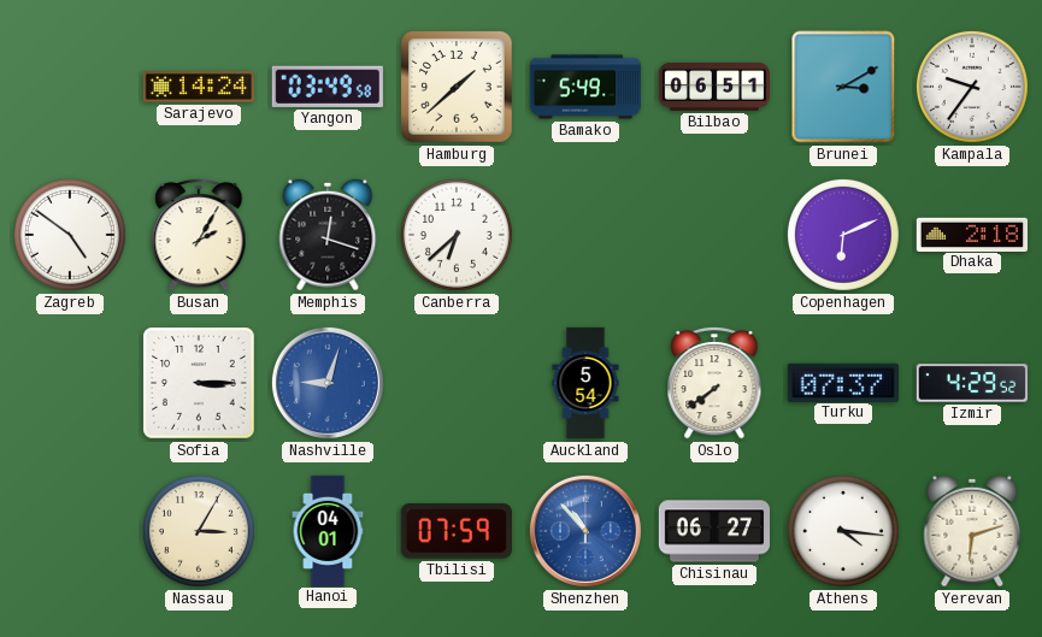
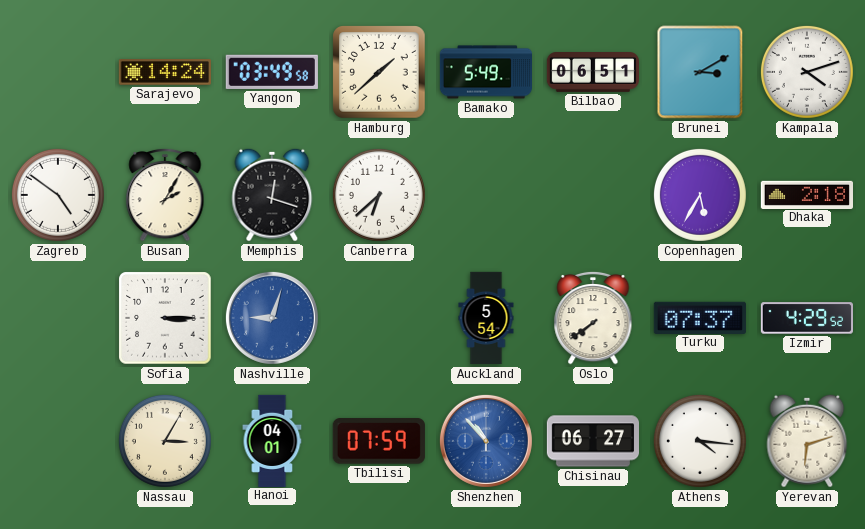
Kampala: 9:36 -> 4:12 (807, 72)
Copenhagen: 6:11 -> 5:35 (700, 195)
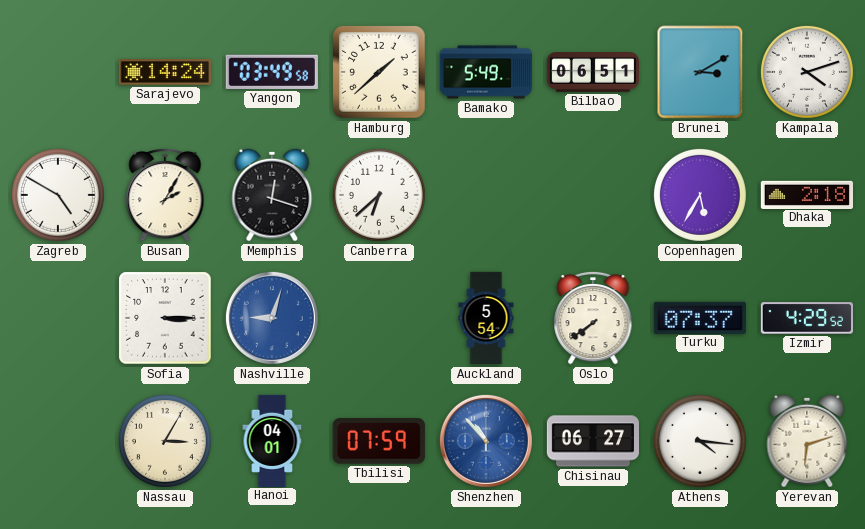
Zagreb: 4:51 -> 4:50 (58, 195)
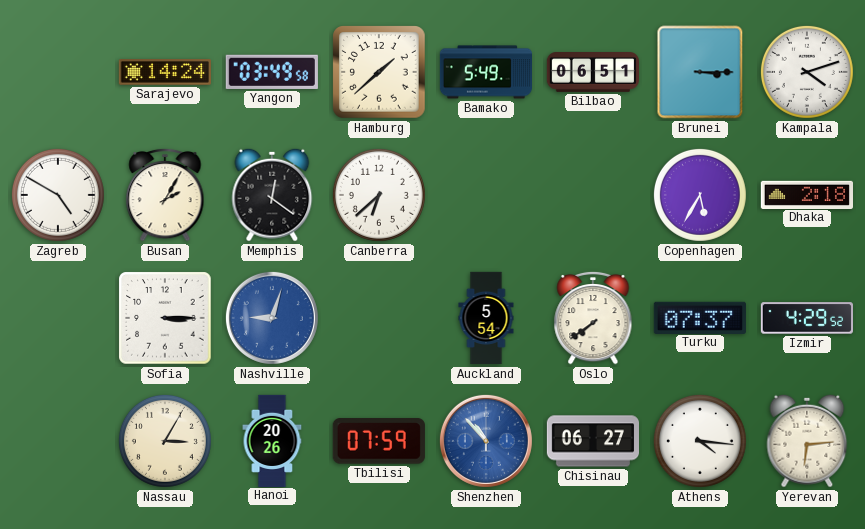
Brunei: 3:10 -> 3:15 (700, 72)
Memphis: 12:18 -> 12:21 (272, 195)
Hanoi: 04:01 -> 20:26 (272, 440)
Yerevan: 6:12 -> 6:14 (807, 441)
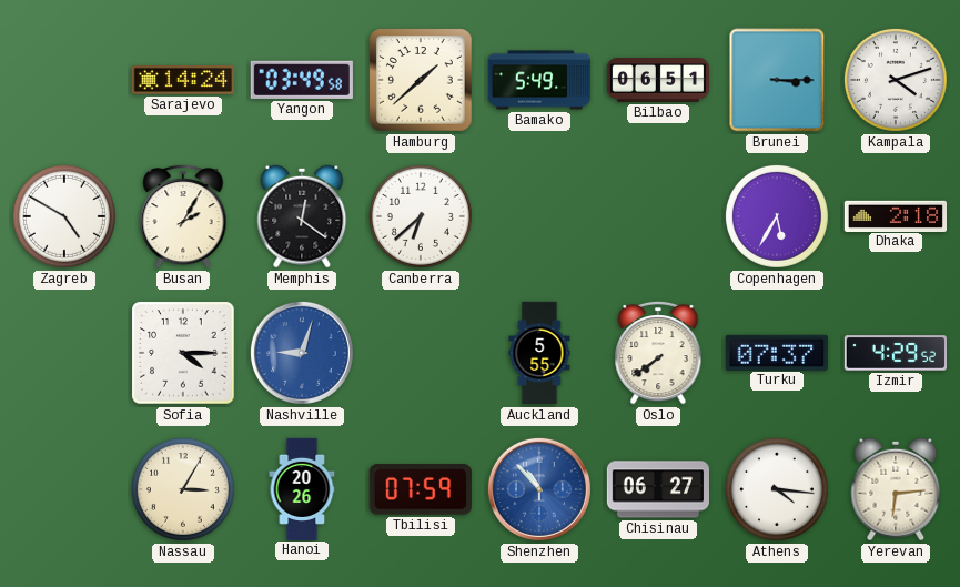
Sofia: 3:15 -> 4:15 (183, 353)
Auckland: 5:54 -> 5:55 (539, 353)
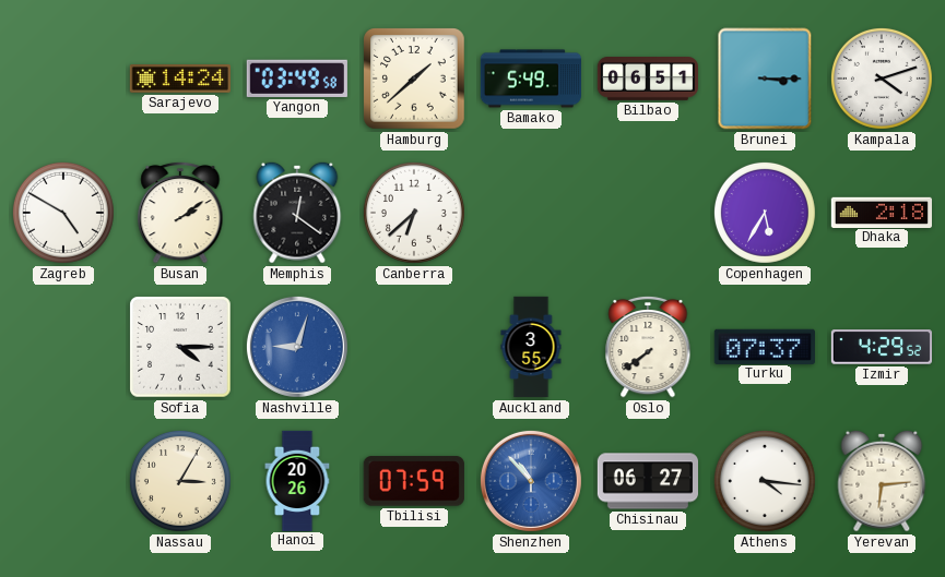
Busan: 2:05 -> 2:09 (180, 213)
Auckland: 5:55 -> 3:55 (531, 347)
